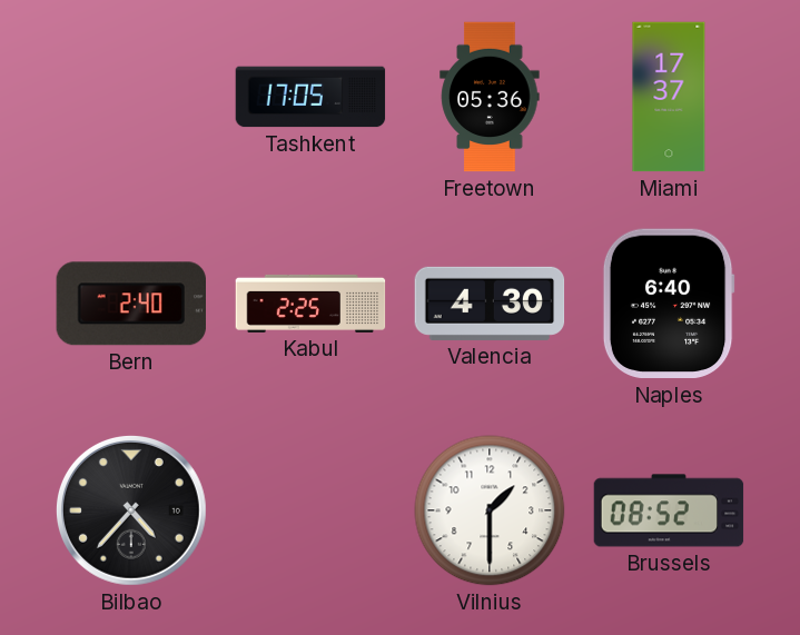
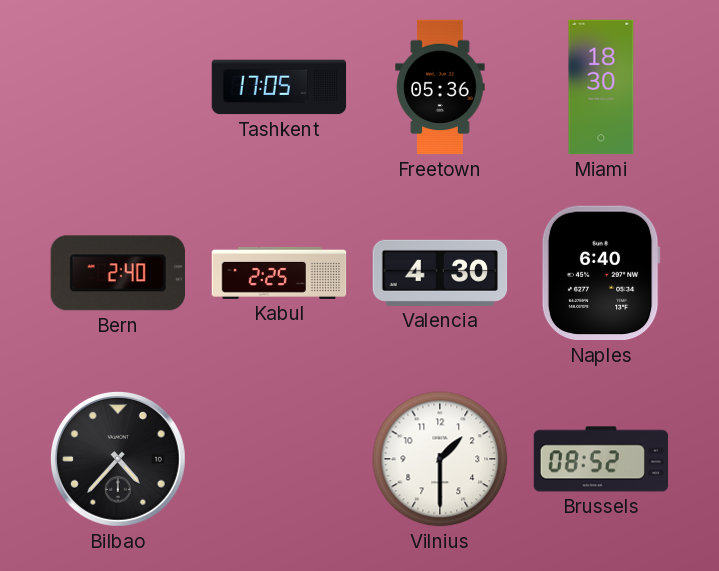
Miami: 17:37 -> 18:30 (601, 87)
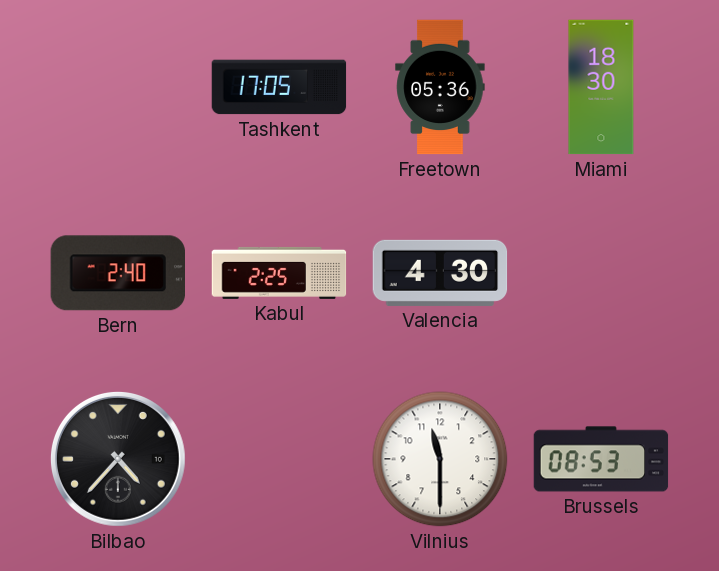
Naples: 6:40 -> none (601, 273)
Vilnius: 1:30 -> 11:30 (440, 459)
Brussels: 08:52 -> 08:53 (601, 459)
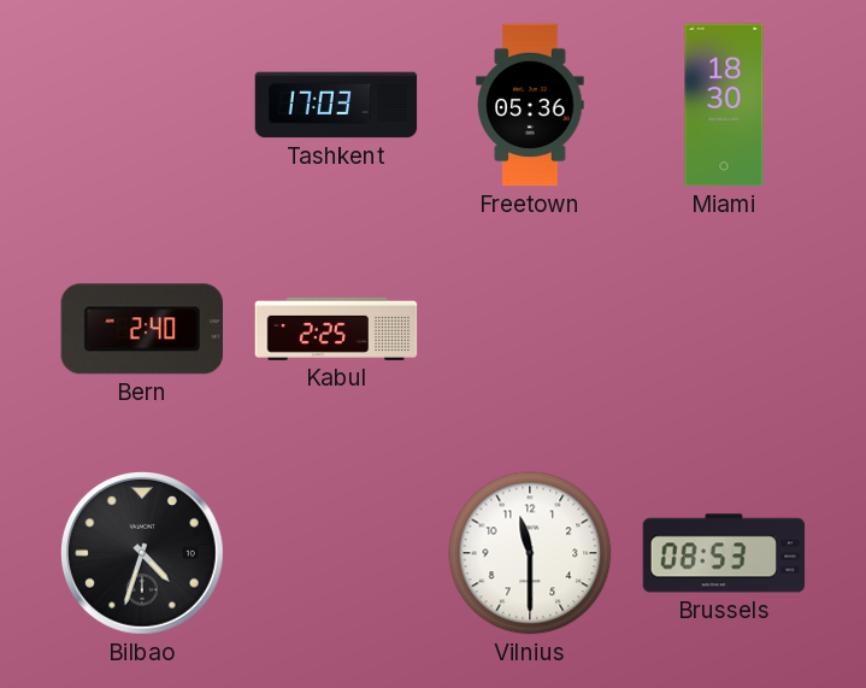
Tashkent: 17:05 -> 17:03 (336, 105)
Valencia: 4:30 -> none (440, 273)
Bilbao: 4:37 -> 4:33 (142, 553)
